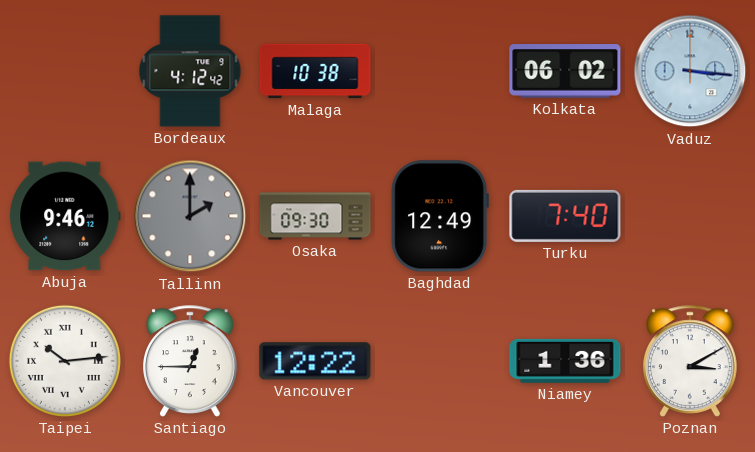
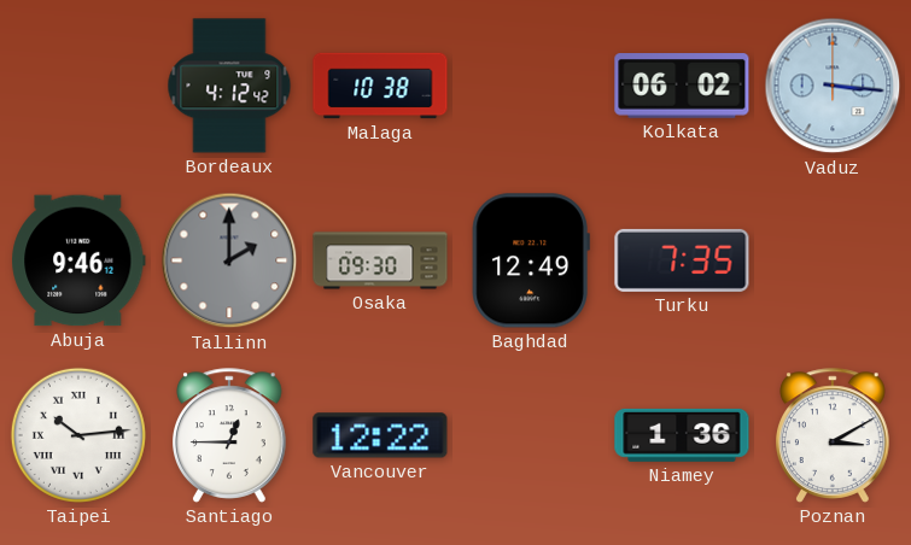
Turku: 7:40 -> 7:35 (682, 260)
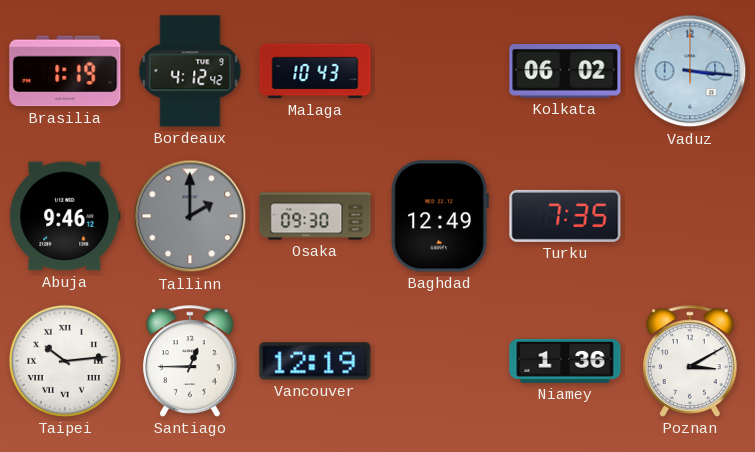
Brasilia: none -> 1:19 (65, 71)
Malaga: 10:38 -> 10:43 (315, 71)
Vancouver: 12:22 -> 12:19 (315, 361)
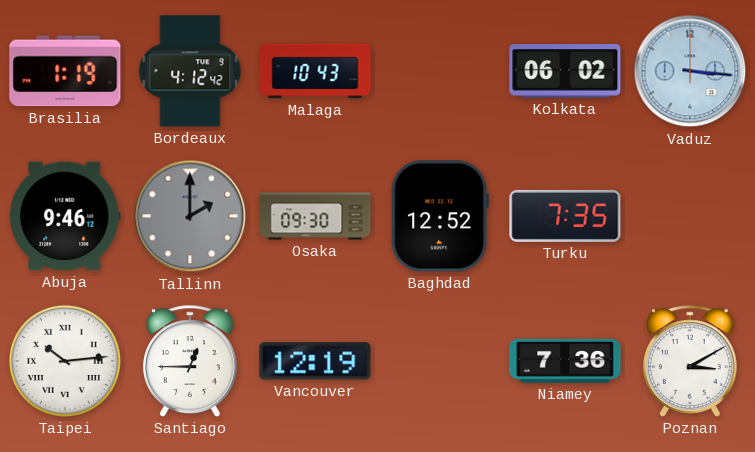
Baghdad: 12:49 -> 12:52 (440, 216)
Niamey: 1:36 -> 7:36 (565, 361)
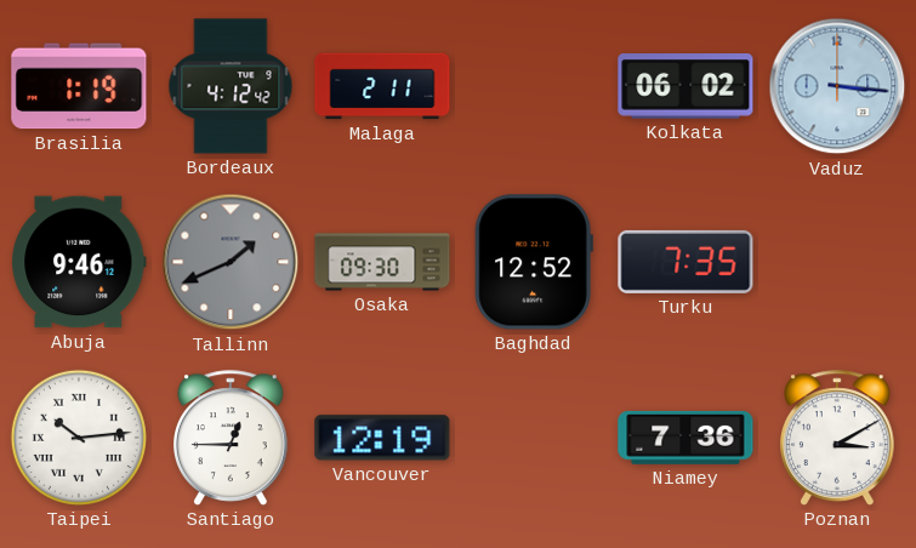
Malaga: 10:43 -> 2:11 (382, 86)
Tallinn: 2:00 -> 1:41 (231, 262)
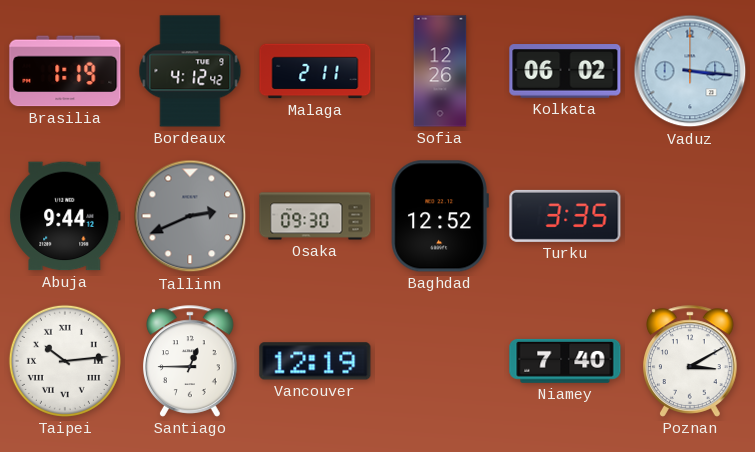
Sofia: none -> 12:26 (440, 71)
Abuja: 9:46 -> 9:44 (65, 216)
Tallinn: 1:41 -> 2:41 (190, 216)
Turku: 7:35 -> 3:35 (565, 216)
Niamey: 7:36 -> 7:40 (565, 361)
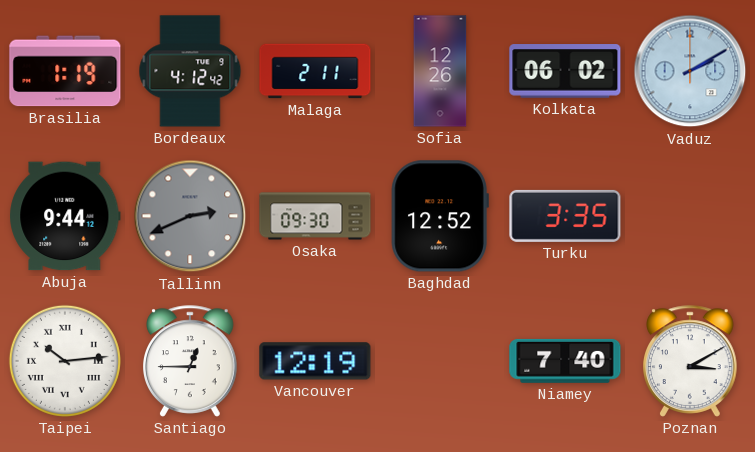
Vaduz: 3:16 -> 2:10 (690, 71)
